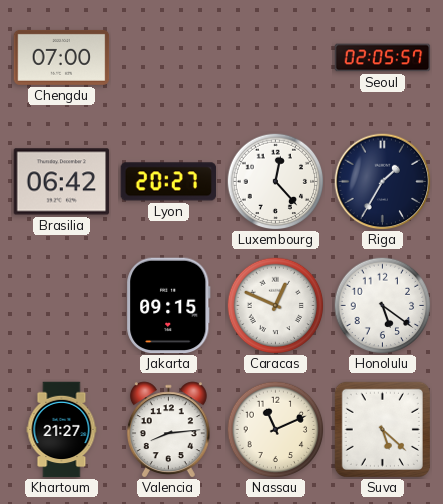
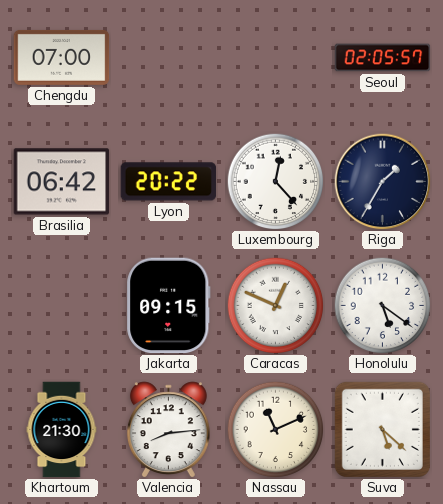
Lyon: 20:27 -> 20:22 (169, 182)
Khartoum: 21:27 -> 21:30 (62, 430)
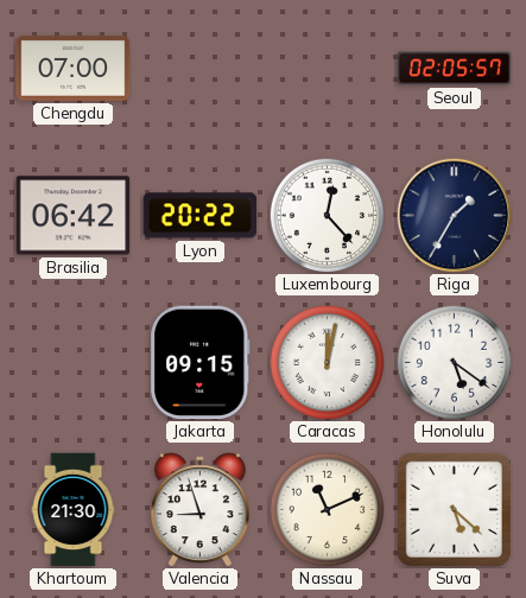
Caracas: 12:49 -> 12:02 (327, 362)
Valencia: 8:14 -> 8:57 (199, 510)
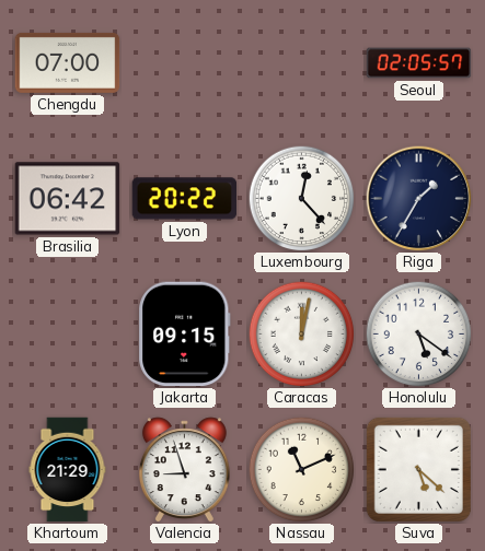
Khartoum: 21:30 -> 21:29 (68, 470)
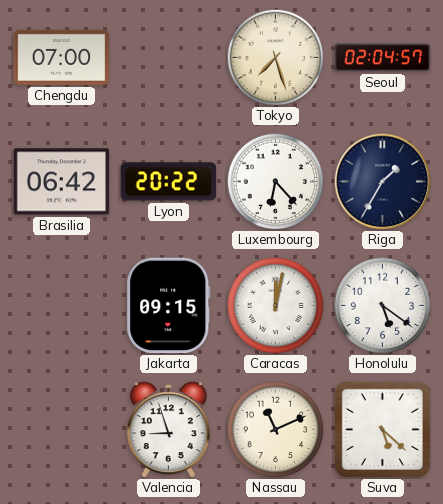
Tokyo: none -> 7:27 (275, 57)
Seoul: 02:05 -> 02:04 (383, 58)
Luxembourg: 12:23 -> 6:23 (275, 181)
Khartoum: 21:29 -> none (68, 470)
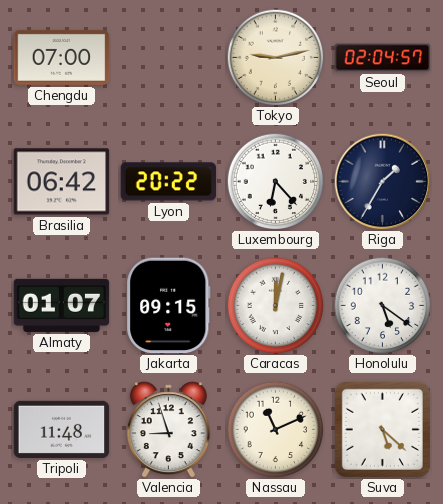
Tokyo: 7:27 -> 9:13 (275, 57)
Almaty: none -> 01:07 (62, 305)
Tripoli: none -> 11:48 (62, 429)
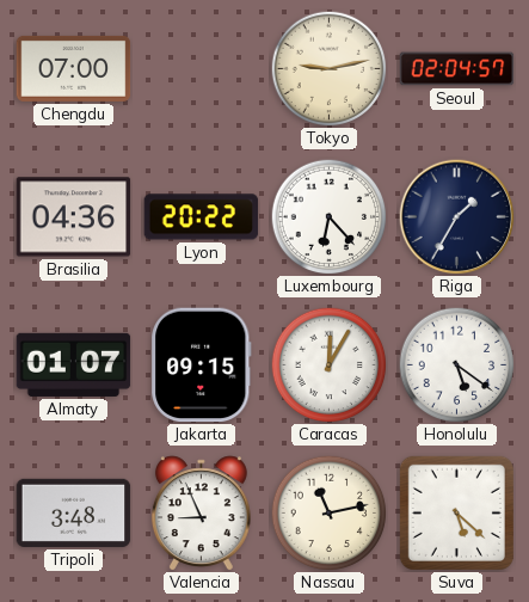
Brasilia: 06:42 -> 04:36 (74, 217)
Caracas: 12:02 -> 12:05 (328, 364)
Tripoli: 11:48 -> 3:48 (74, 512)
Valencia: 8:57 -> 8:56 (201, 514)
Nassau: 11:11 -> 11:13 (328, 512)
